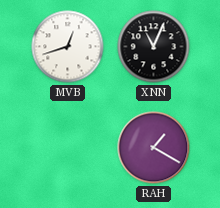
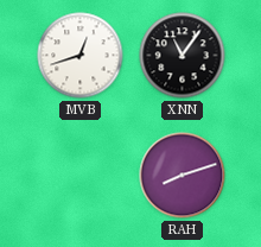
XNN: 11:04 -> 11:06 (183, 56)
RAH: 1:20 -> 8:12 (183, 176)
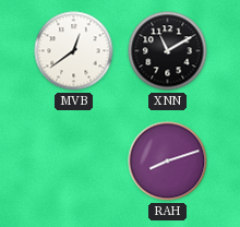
MVB: 12:42 -> 12:39 (74, 51)
XNN: 11:06 -> 11:10 (168, 51)
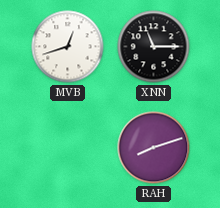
MVB: 12:39 -> 12:42 (68, 47)
XNN: 11:10 -> 11:15 (154, 47)
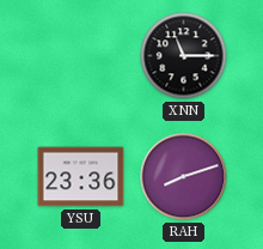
MVB: 12:42 -> none (68, 47)
YSU: none -> 23:36 (81, 177)
